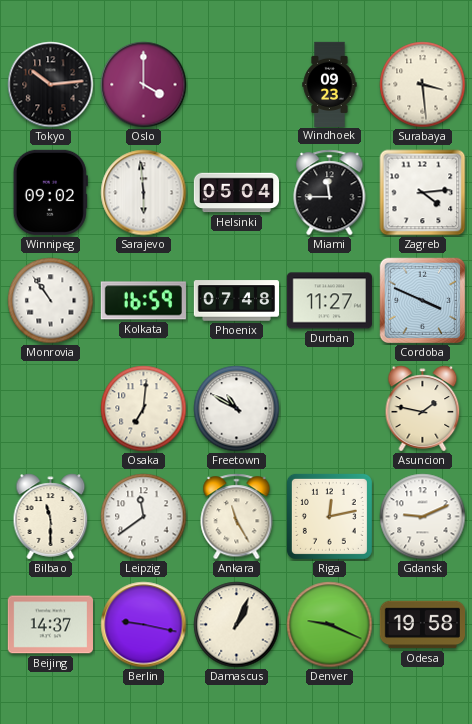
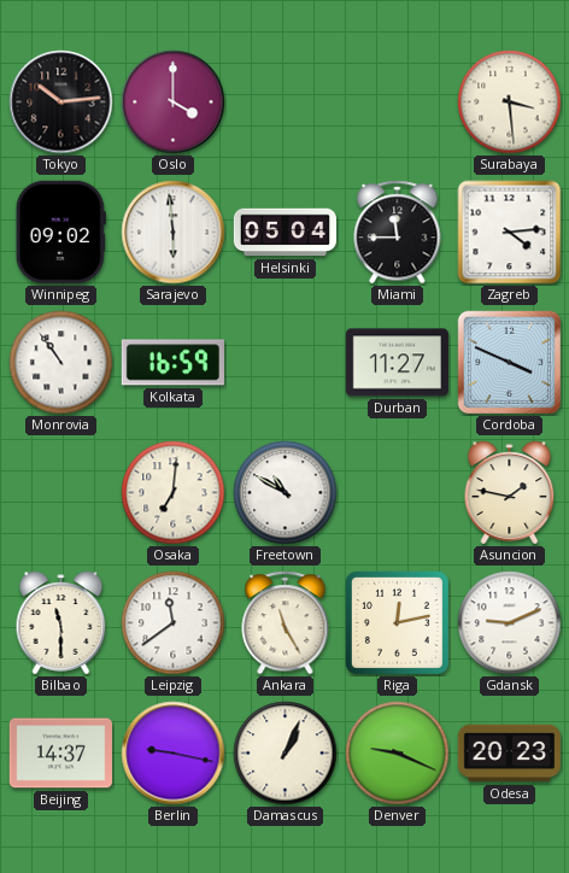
Windhoek: 09:23 -> none (330, 84)
Phoenix: 07:48 -> none (236, 301)
Odesa: 19:58 -> 20:23 (509, 754)
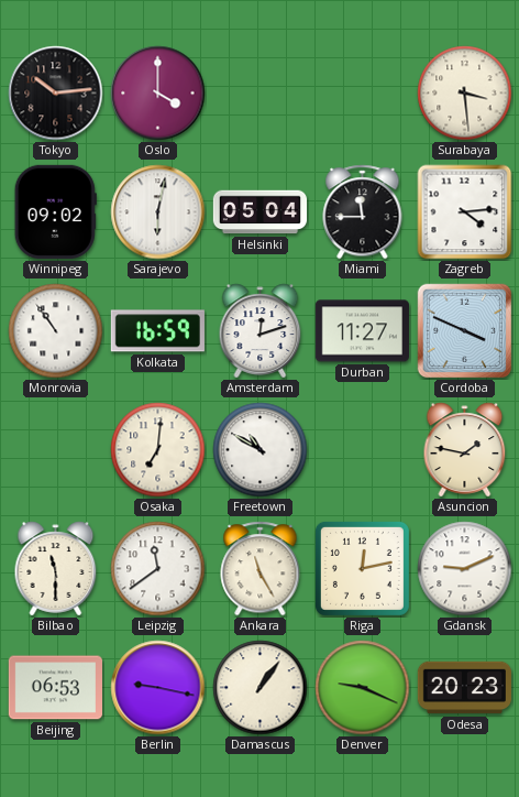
Sarajevo: 5:59 -> 6:02 (158, 212)
Amsterdam: none -> 12:12 (261, 331)
Beijing: 14:37 -> 06:53 (55, 688)
Damascus: 1:04 -> 1:06 (261, 688)
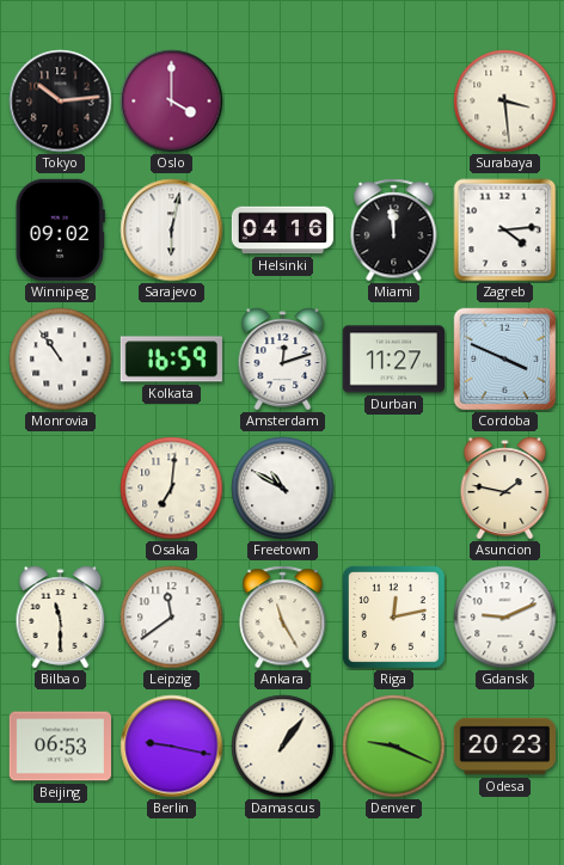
Helsinki: 05:04 -> 04:16 (283, 231)
Miami: 11:45 -> 11:59 (394, 231)
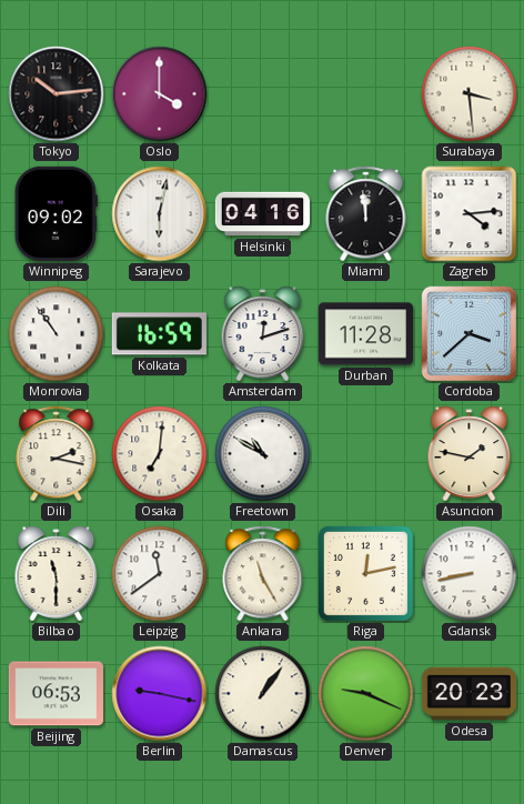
Durban: 11:27 -> 11:28 (365, 334)
Cordoba: 3:49 -> 3:38 (470, 334)
Dili: none -> 2:17 (57, 454)
Gdansk: 9:11 -> 8:43 (470, 574)
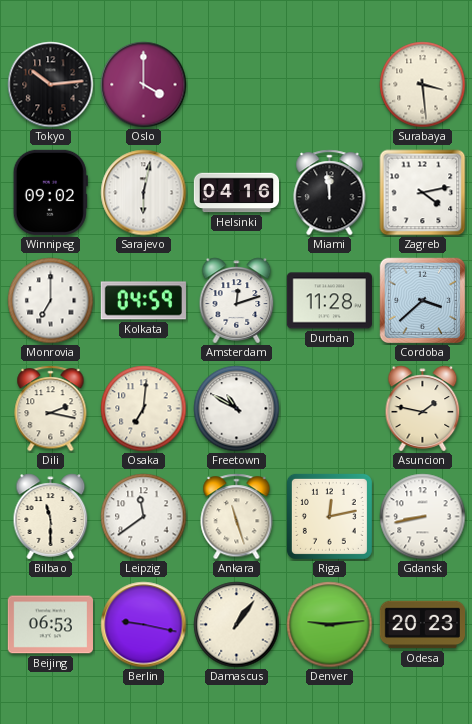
Zagreb: 4:14 -> 4:13 (423, 193)
Monrovia: 10:54 -> 7:00 (51, 301)
Kolkata: 16:59 -> 04:59 (143, 301)
Ankara: 11:25 -> 11:27 (237, 517)
Denver: 9:19 -> 9:14 (330, 625)
